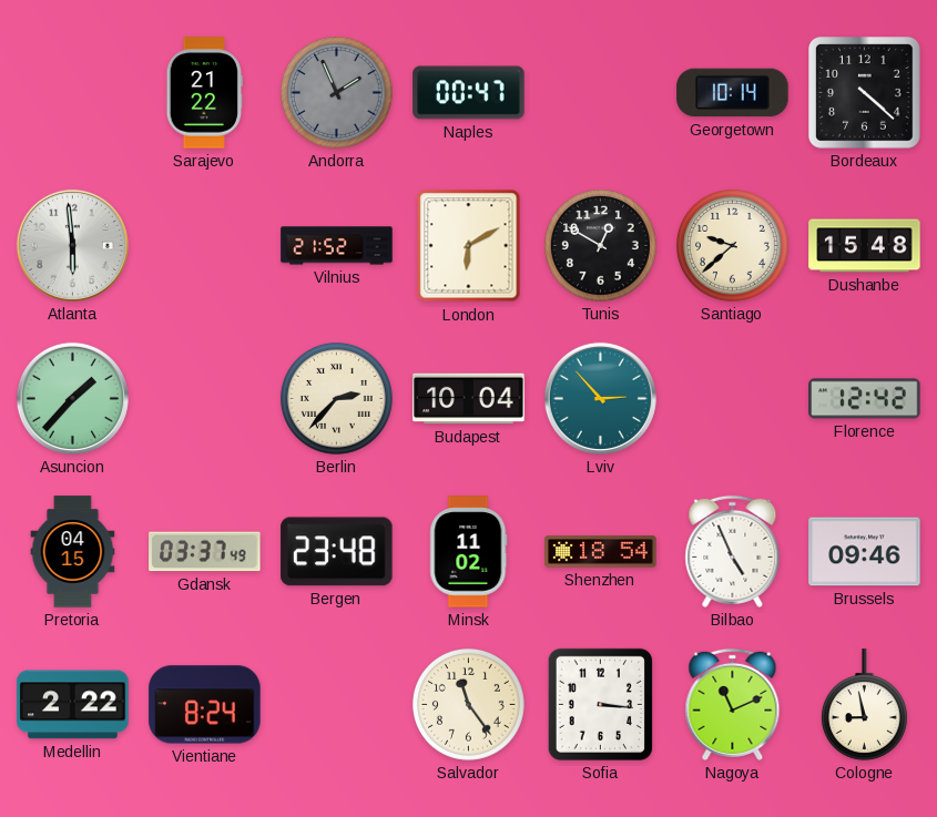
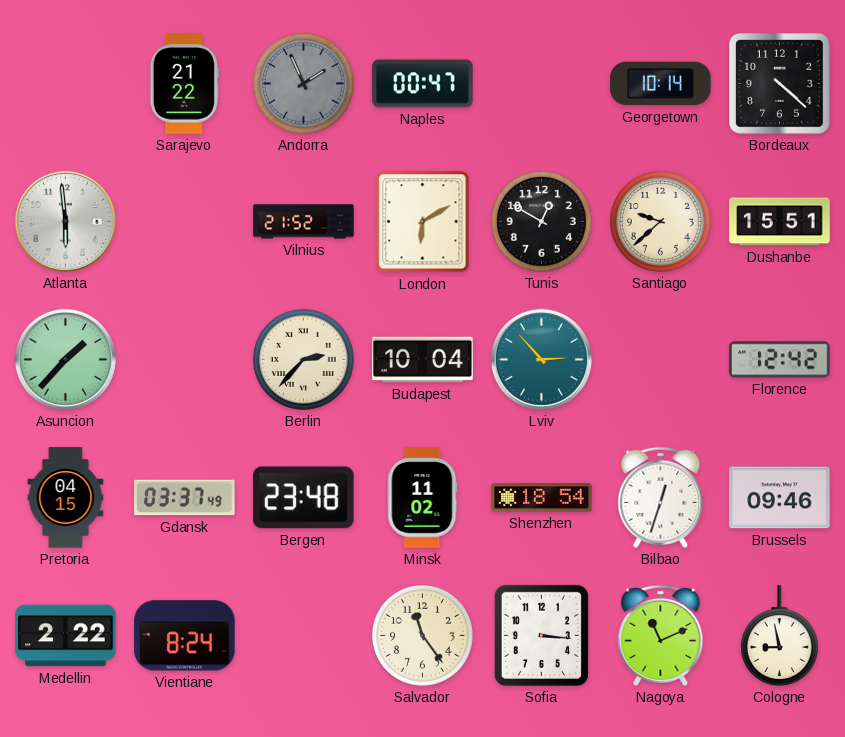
Dushanbe: 15:48 -> 15:51 (780, 222)
Bilbao: 4:56 -> 12:33 (661, 497)
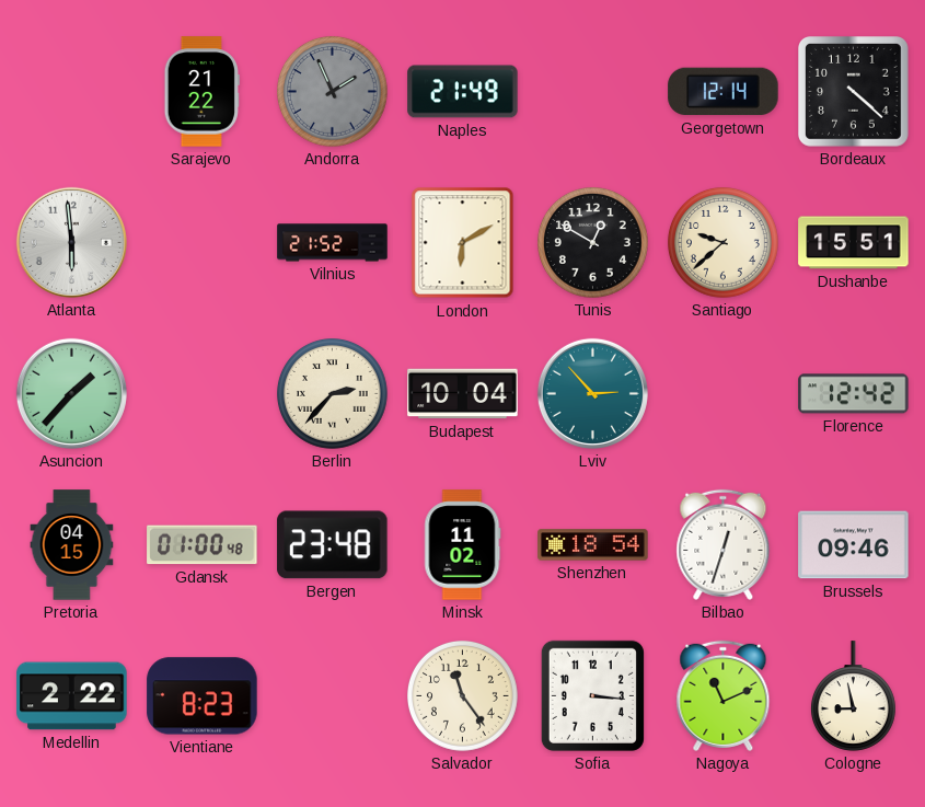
Naples: 00:47 -> 21:49 (463, 92)
Georgetown: 10:14 -> 12:14 (724, 92)
Gdansk: 03:37 -> 01:00 (203, 545)
Vientiane: 8:24 -> 8:23 (203, 696)
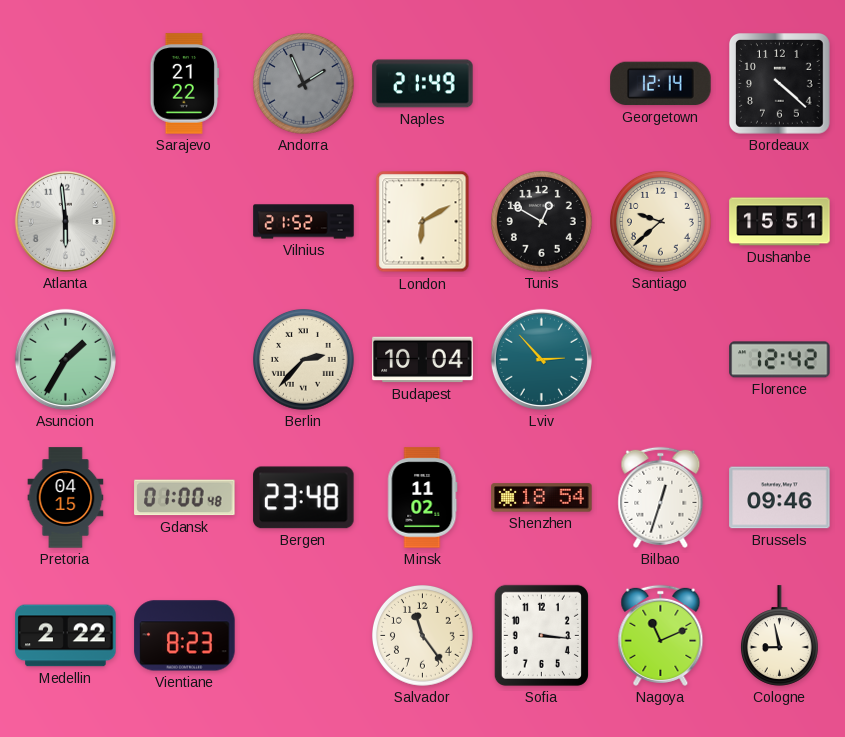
Asuncion: 1:37 -> 1:35 (65, 359)
